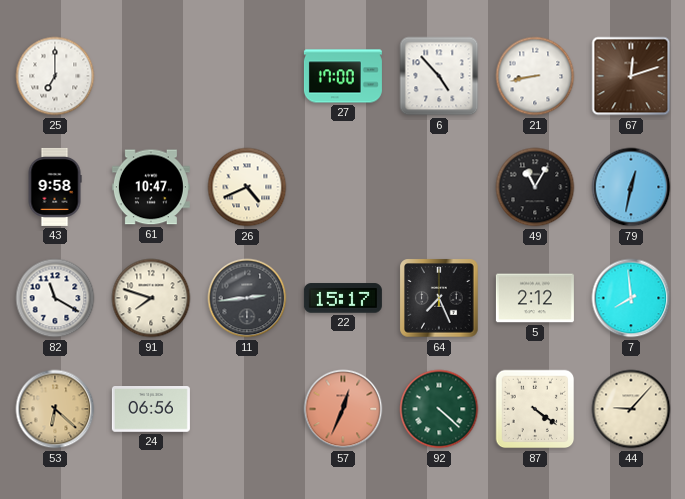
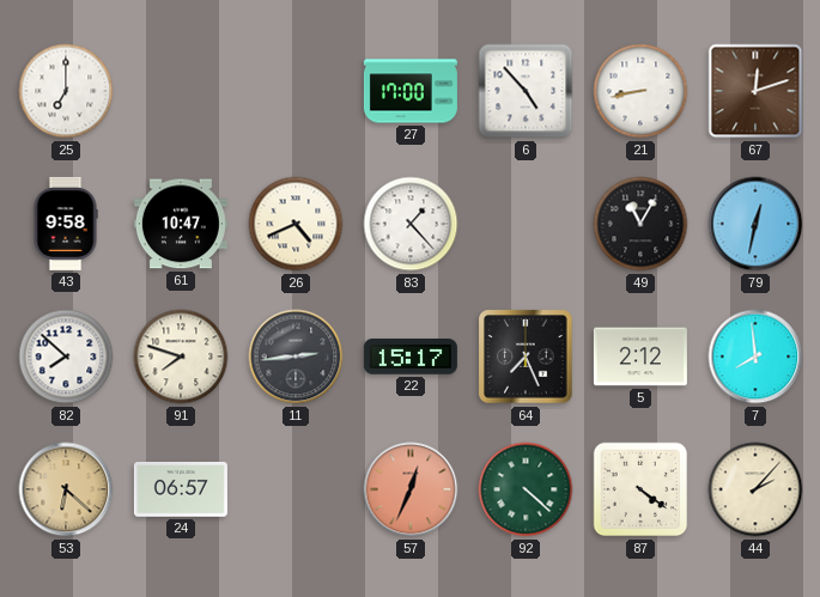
83: none -> 1:23 (411, 224)
82: 11:20 -> 7:52 (66, 357)
24: 06:56 -> 06:57 (181, 491)
44: 9:07 -> 2:07 (755, 489)
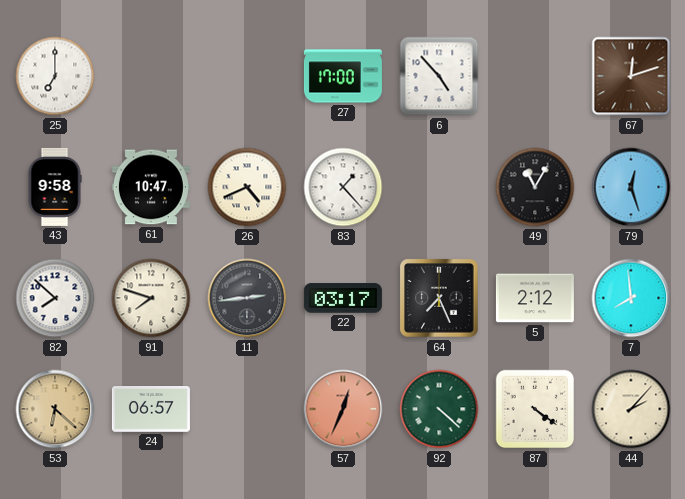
21: 8:43 -> none (640, 91)
79: 12:32 -> 12:27 (631, 187)
22: 15:17 -> 03:17 (343, 298)
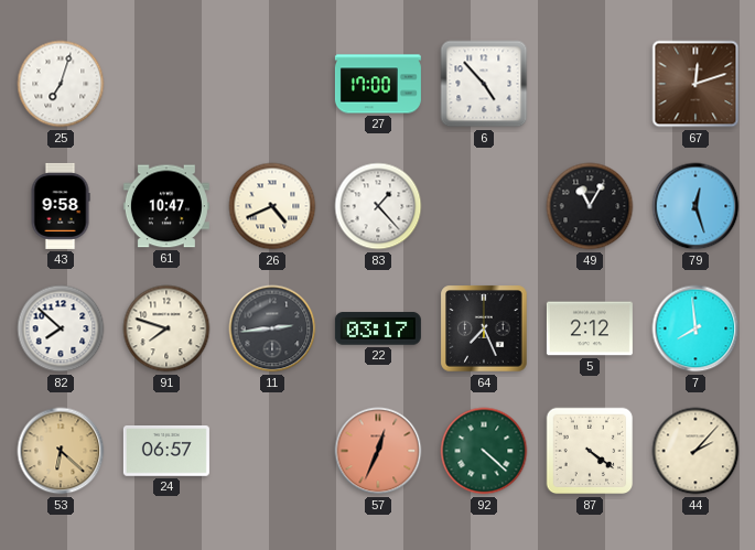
25: 7:00 -> 7:03 (61, 84)
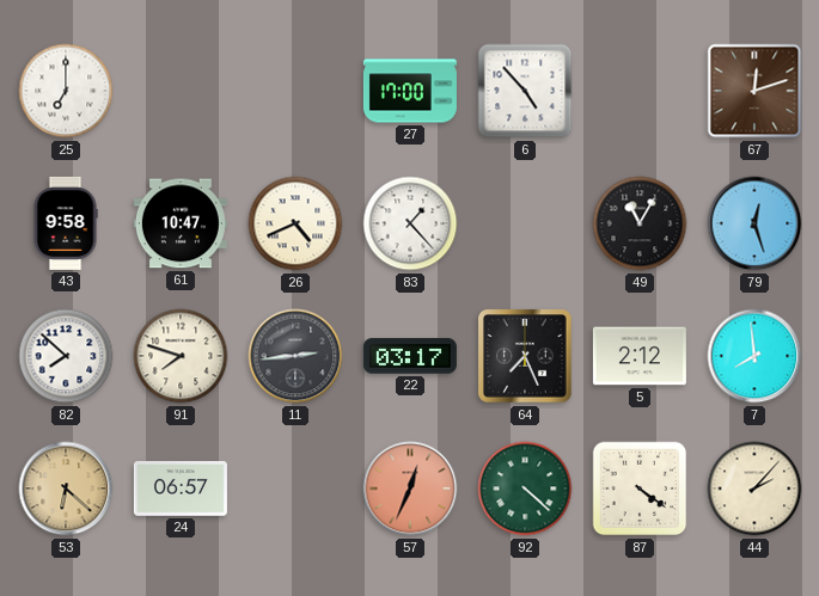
25: 7:03 -> 7:00 (66, 91)
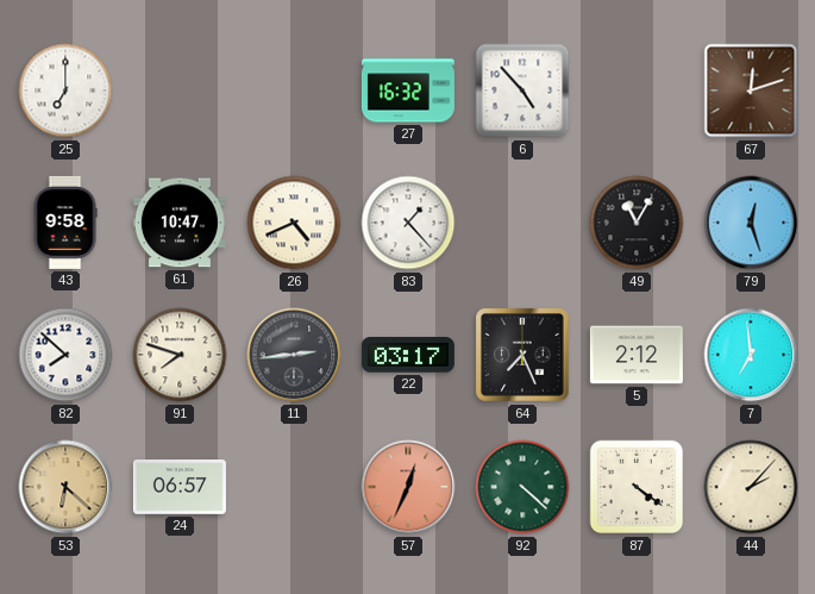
27: 17:00 -> 16:32 (408, 90)
7: 7:59 -> 6:59 (751, 355)
